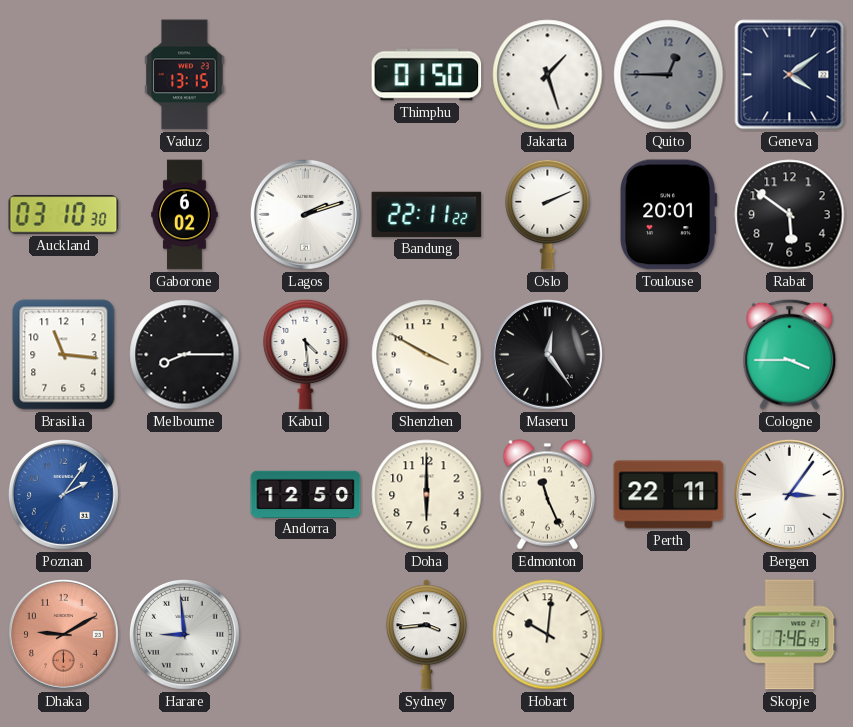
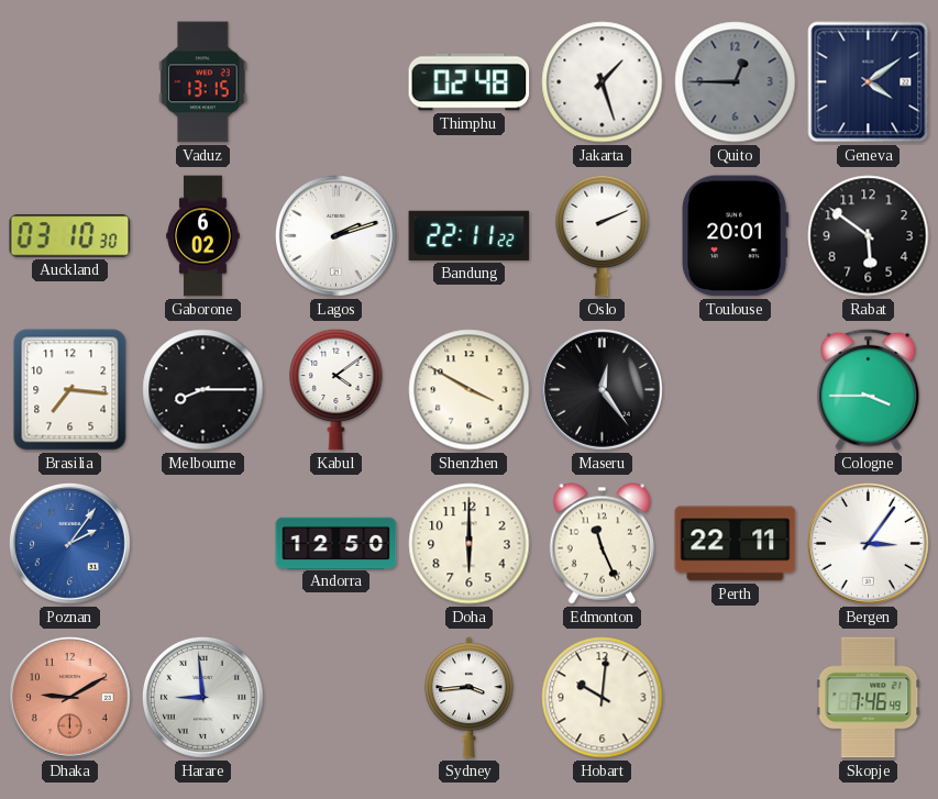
Thimphu: 01:50 -> 02:48 (470, 82)
Brasilia: 11:16 -> 7:16 (70, 390)
Kabul: 4:29 -> 4:09 (336, 389)
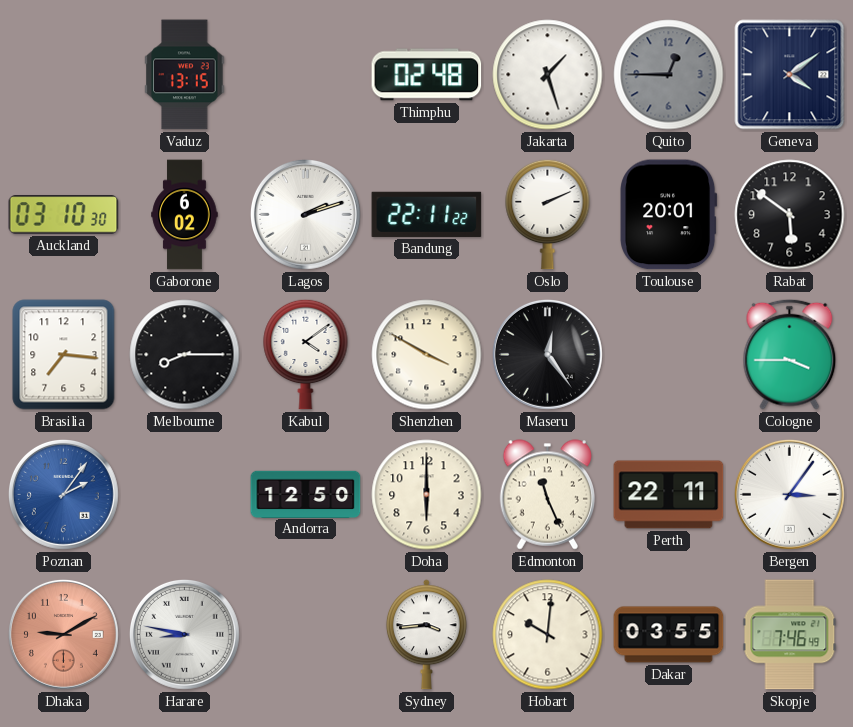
Harare: 8:59 -> 8:47 (184, 634)
Dakar: none -> 03:55 (669, 635)
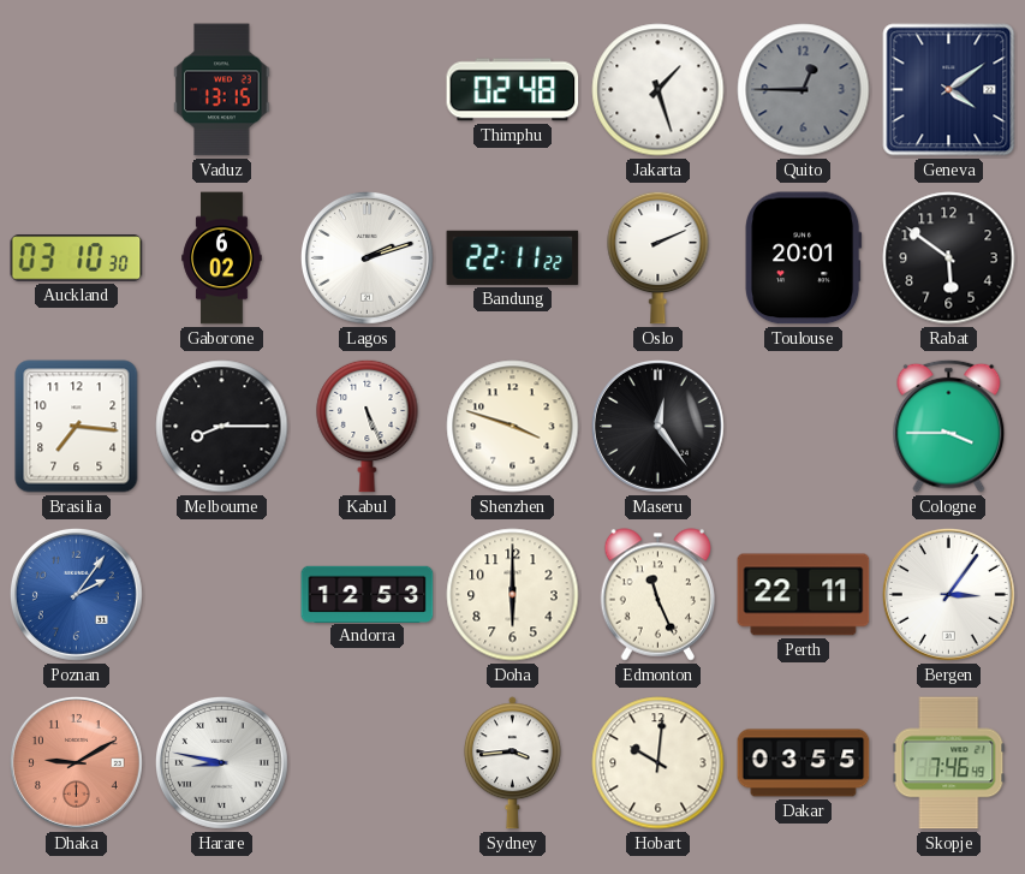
Kabul: 4:09 -> 5:26 (368, 426)
Shenzhen: 3:50 -> 3:48 (513, 427)
Andorra: 12:50 -> 12:53 (368, 594)
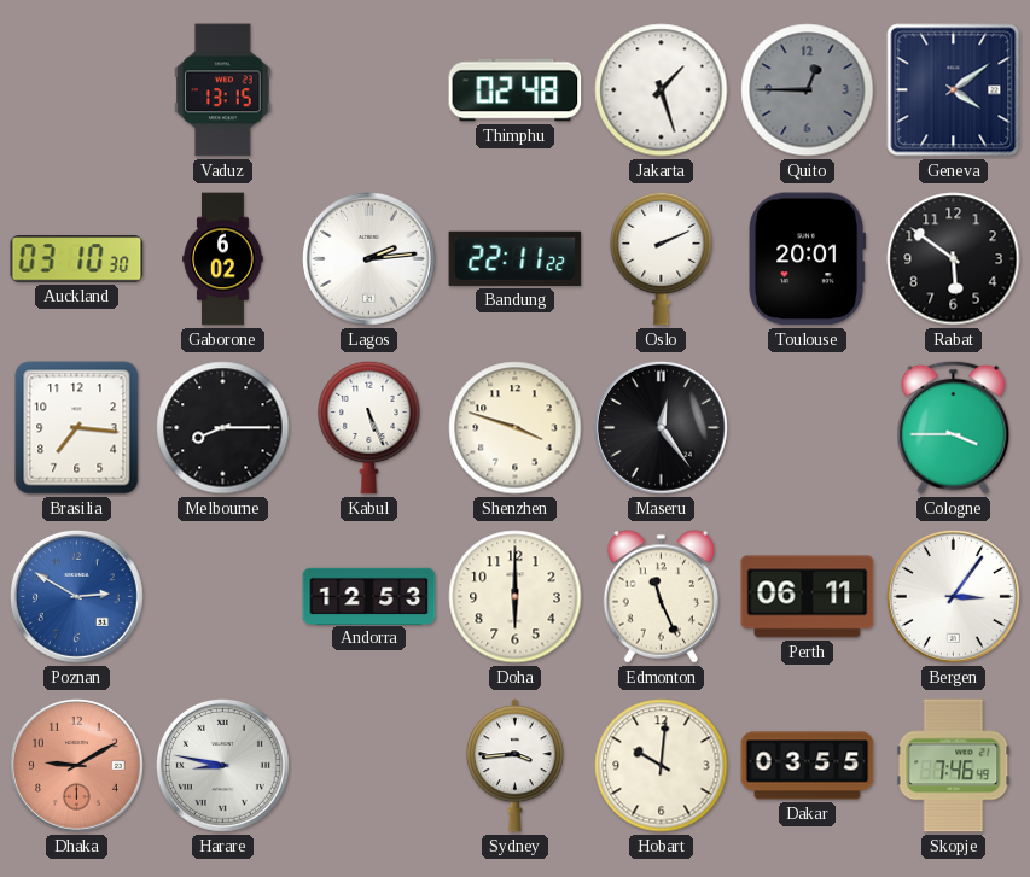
Lagos: 2:12 -> 2:14 (368, 258)
Poznan: 2:06 -> 2:50 (76, 596)
Perth: 22:11 -> 06:11 (808, 597)
